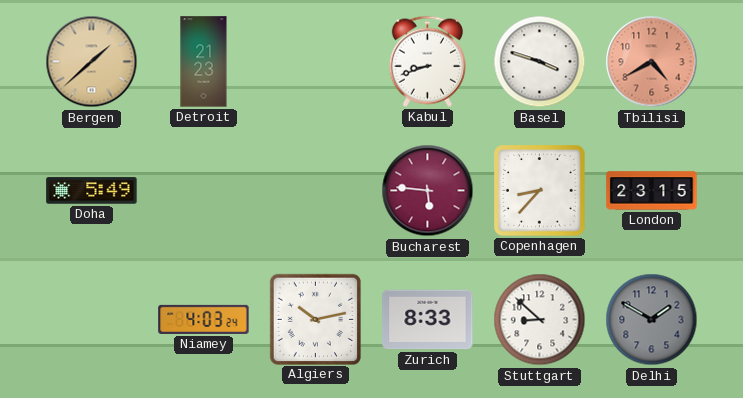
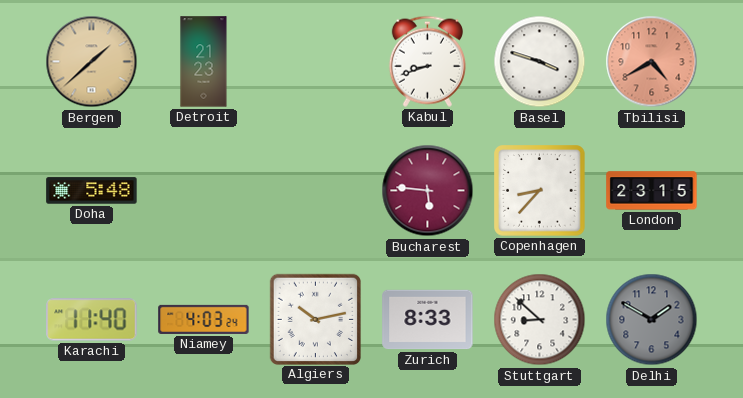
Doha: 5:49 -> 5:48 (92, 191)
Karachi: none -> 11:40 (92, 320)
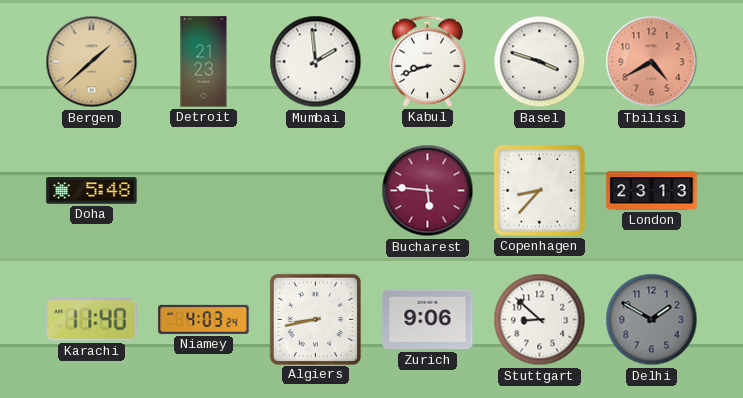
Mumbai: none -> 1:59 (316, 62)
London: 23:15 -> 23:13 (652, 191)
Algiers: 10:13 -> 8:43 (315, 319)
Zurich: 8:33 -> 9:06 (428, 320)
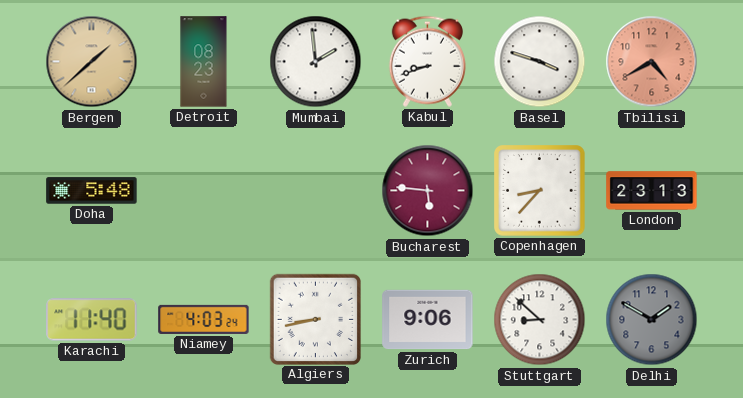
Detroit: 21:23 -> 08:23 (204, 62)
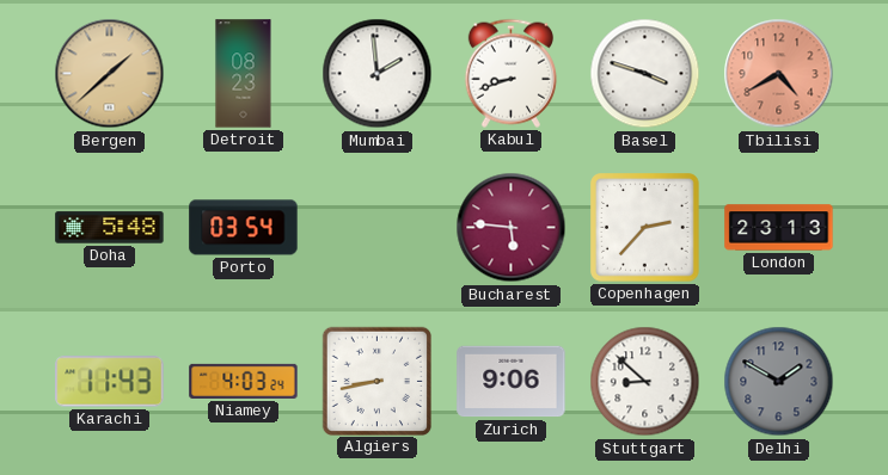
Porto: none -> 03:54 (244, 228)
Copenhagen: 8:37 -> 2:37 (645, 228)
Karachi: 11:40 -> 11:43 (110, 382)
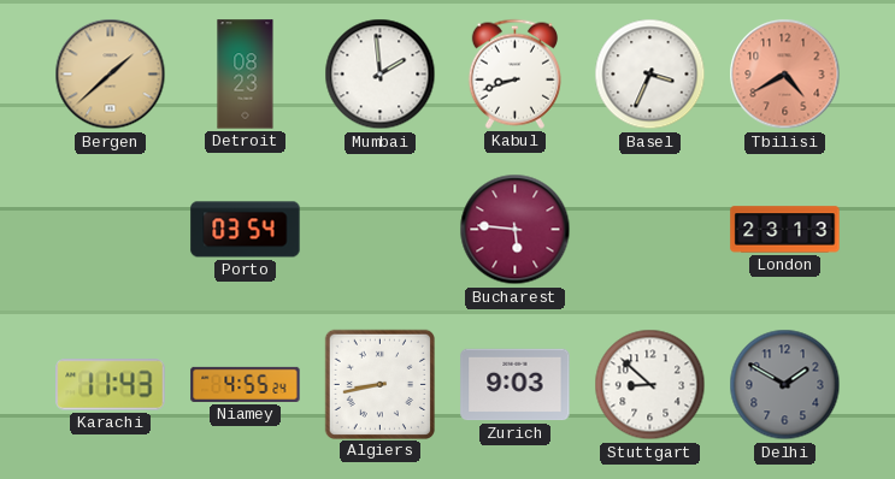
Basel: 3:48 -> 3:34 (650, 75)
Doha: 5:48 -> none (110, 228)
Copenhagen: 2:37 -> none (645, 228)
Niamey: 4:03 -> 4:55 (246, 384)
Zurich: 9:06 -> 9:03 (516, 385)
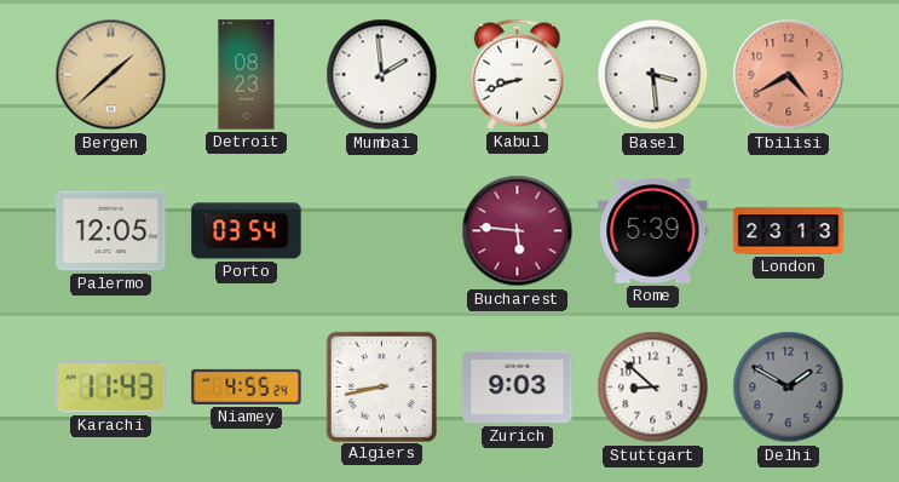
Basel: 3:34 -> 3:29 (653, 75)
Palermo: none -> 12:05 (111, 231)
Rome: none -> 5:39 (653, 231)
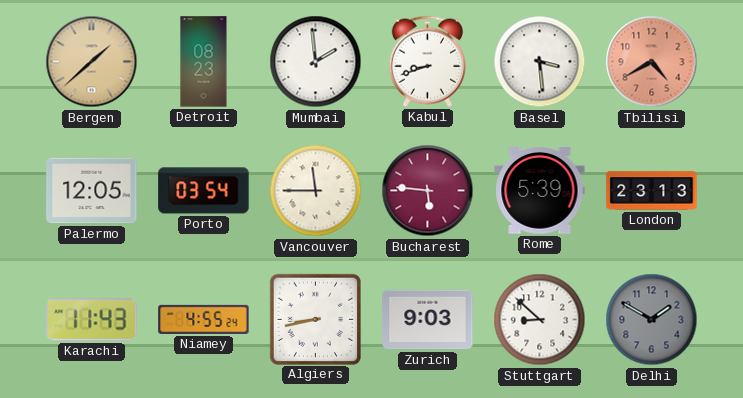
Vancouver: none -> 11:45 (316, 191)
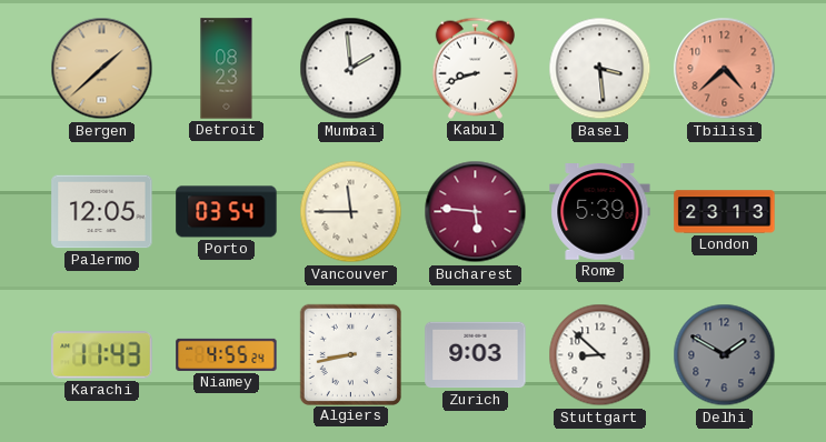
Tbilisi: 4:40 -> 4:38 (725, 69)
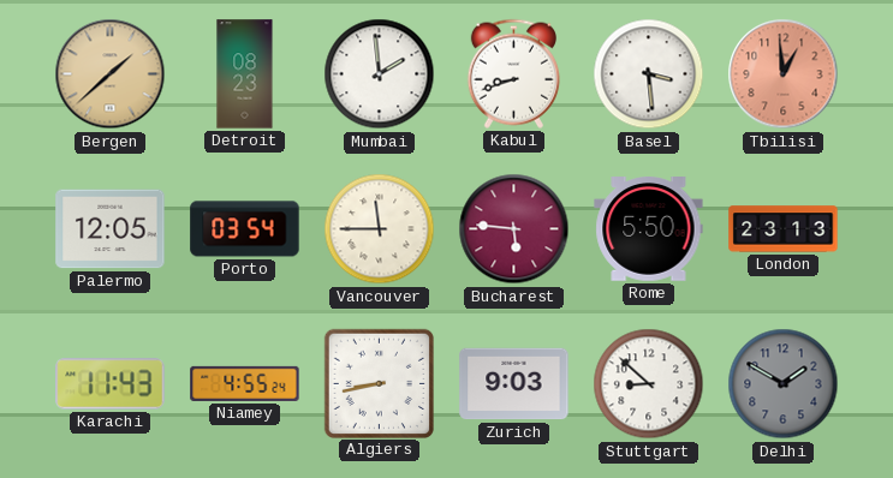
Tbilisi: 4:38 -> 12:59 (784, 74)
Rome: 5:39 -> 5:50 (649, 229)
